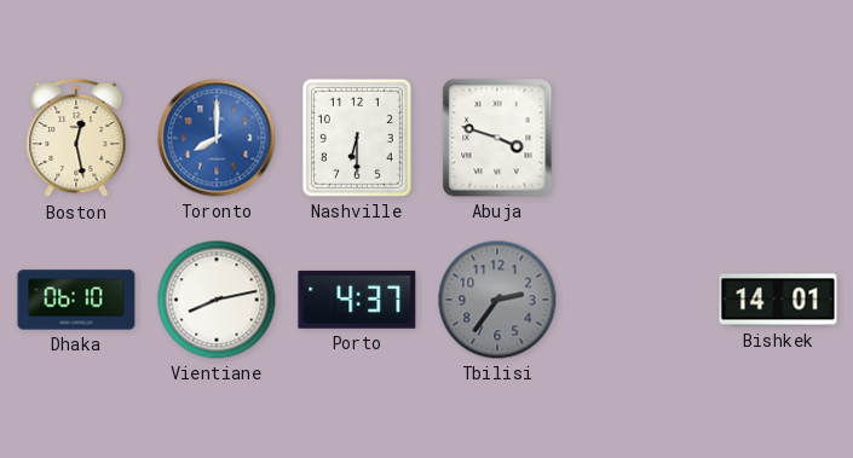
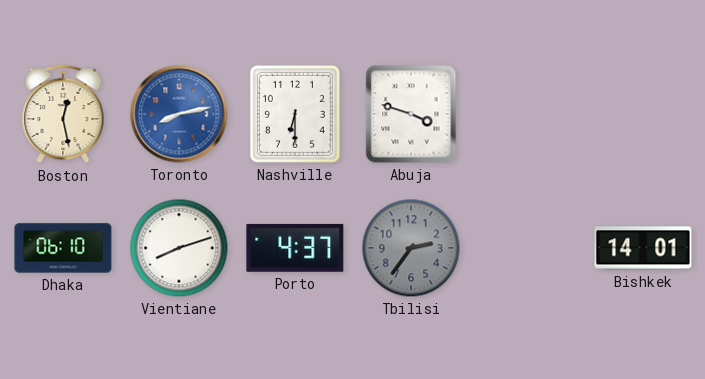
Toronto: 8:00 -> 8:13 (179, 114)
Vientiane: 8:13 -> 8:12 (179, 248)
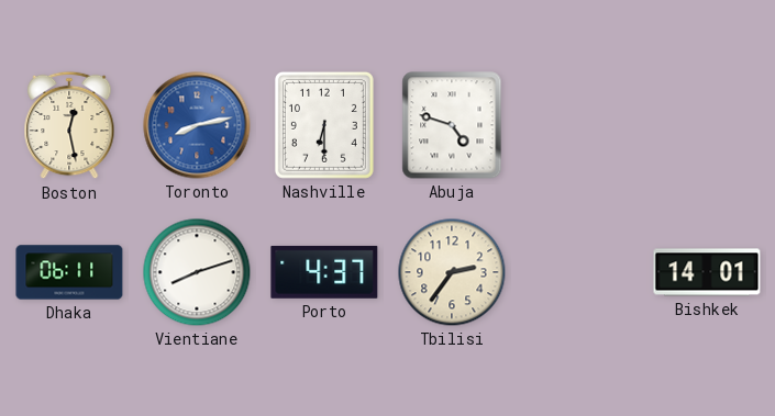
Abuja: 3:48 -> 4:48 (452, 125)
Dhaka: 06:10 -> 06:11 (69, 272)
Tbilisi dial: grey -> cream (452, 272)
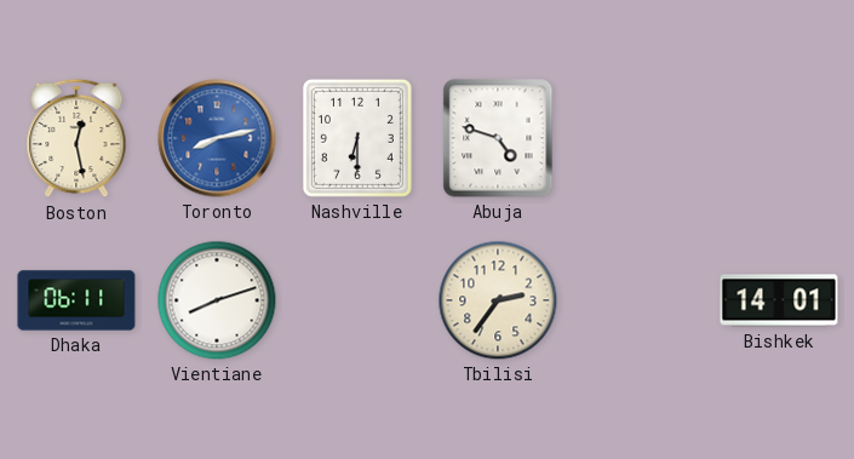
Porto: 4:37 -> none (324, 272)
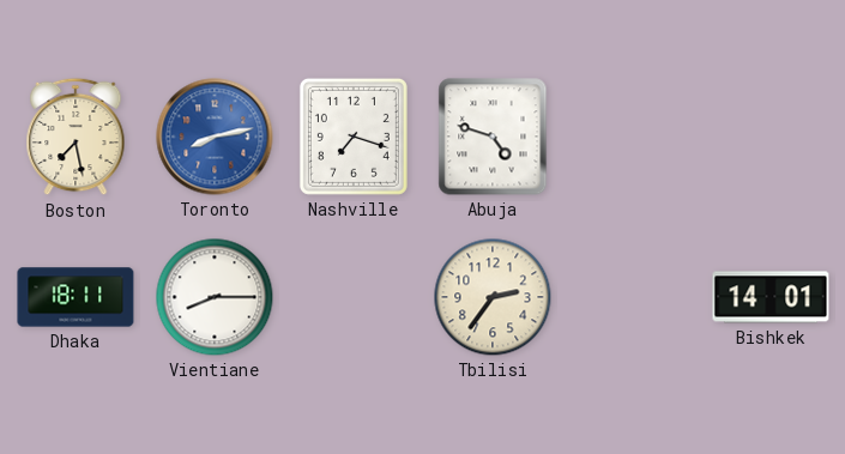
Boston: 12:28 -> 7:28 (76, 137)
Nashville: 6:30 -> 7:18 (354, 137)
Dhaka: 06:11 -> 18:11 (76, 297)
Vientiane: 8:12 -> 8:15 (215, 297)
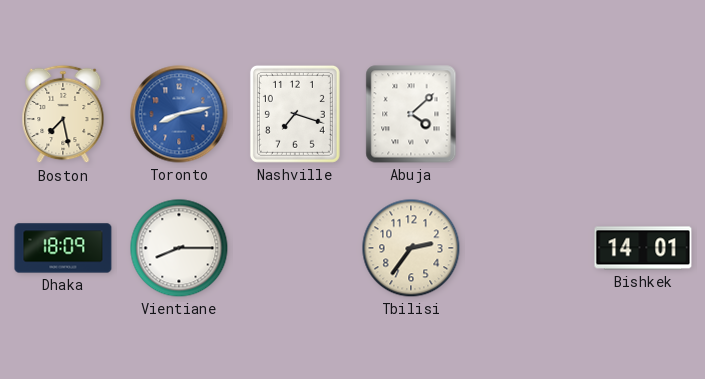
Abuja: 4:48 -> 4:08 (411, 114)
Dhaka: 18:11 -> 18:09 (63, 248)
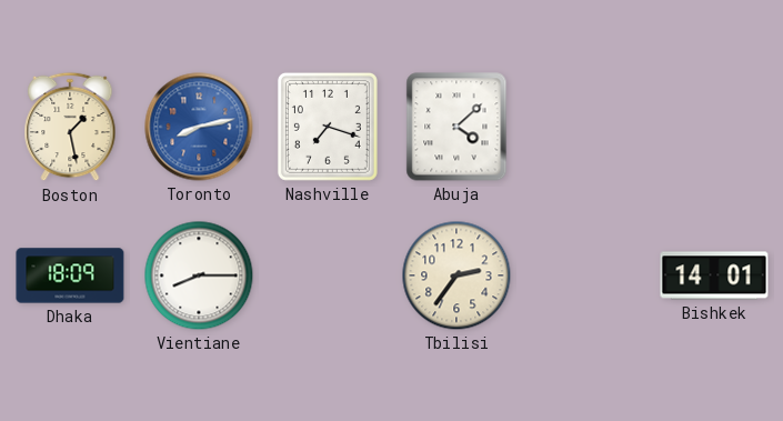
Boston: 7:28 -> 1:28 (70, 127)
